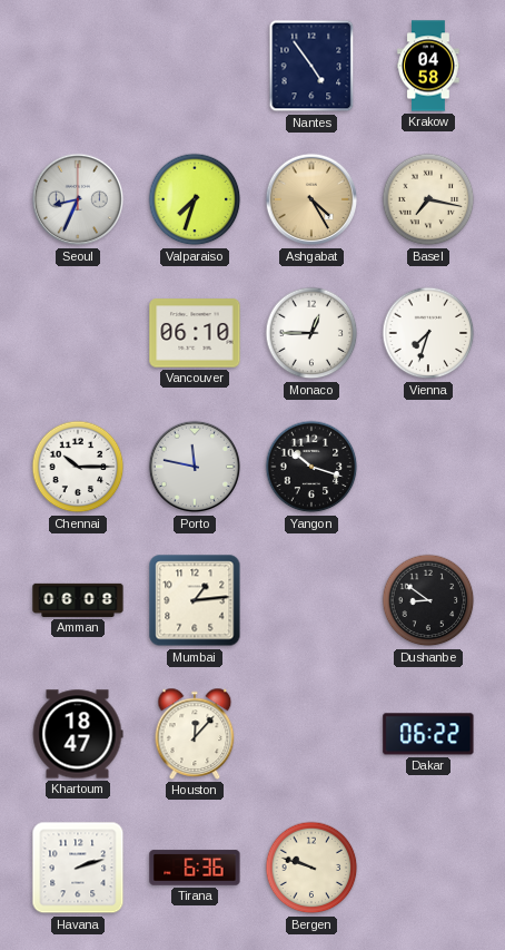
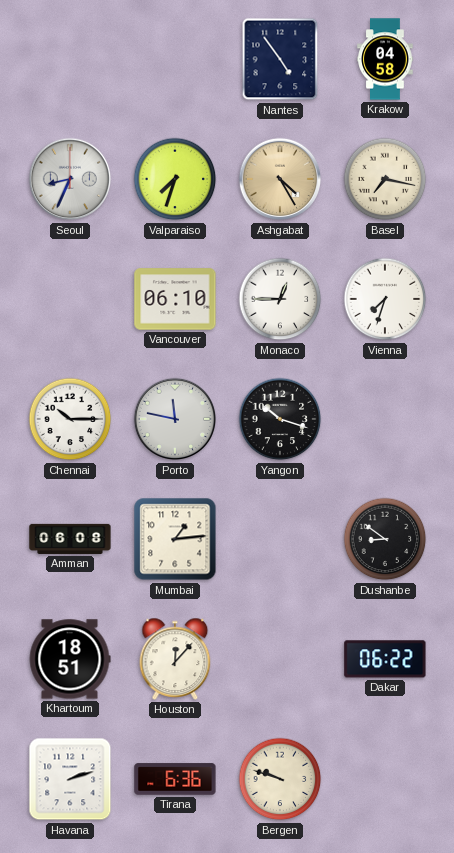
Khartoum: 18:47 -> 18:51 (70, 659)
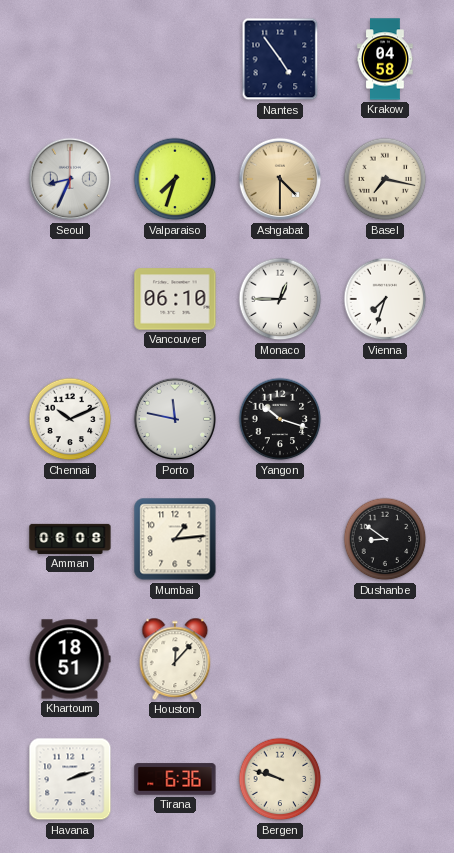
Ashgabat: 4:25 -> 4:30 (280, 179)
Chennai: 10:15 -> 10:11 (70, 419)
Dakar: 06:22 -> none (385, 659)
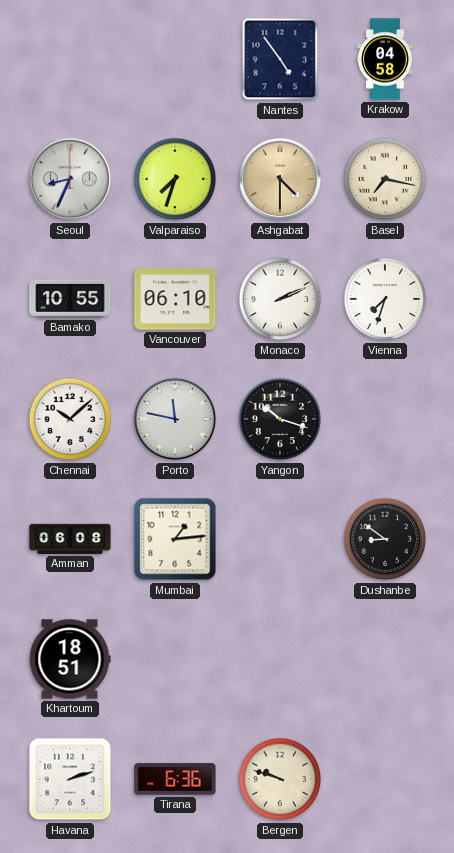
Bamako: none -> 10:55 (70, 299)
Monaco: 12:45 -> 2:11 (280, 299)
Chennai: 10:11 -> 10:08 (70, 419)
Houston: 12:07 -> none (175, 659)
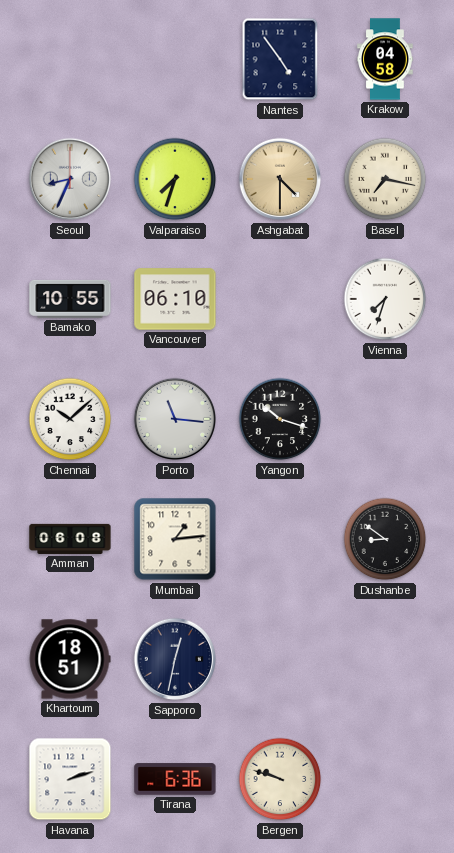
Monaco: 2:11 -> none (280, 299)
Porto: 11:47 -> 11:16 (175, 419)
Sapporo: none -> 12:32 (175, 659)
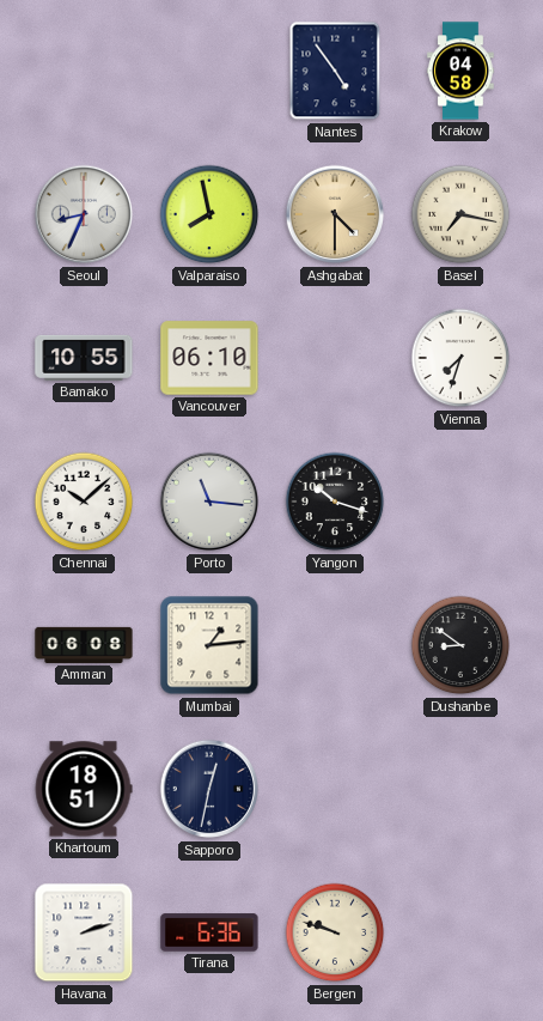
Valparaiso: 7:33 -> 7:58 (209, 214)
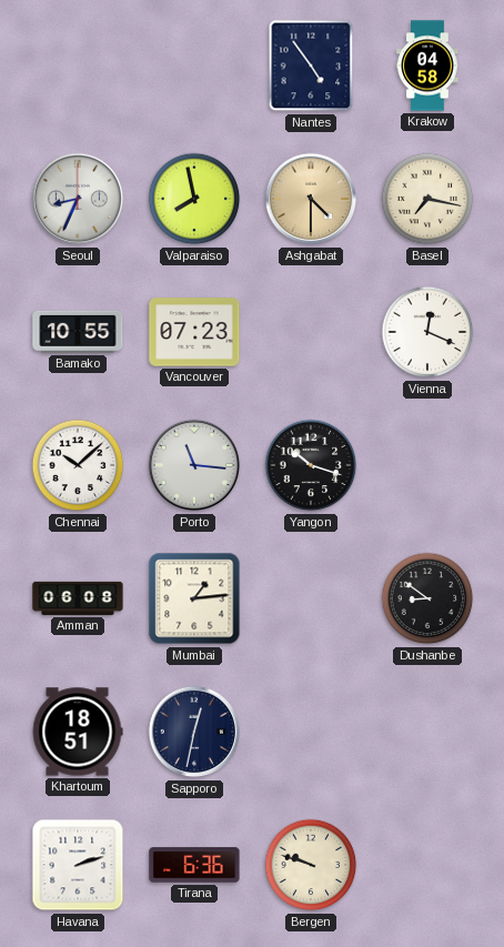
Vancouver: 06:10 -> 07:23 (194, 332)
Vienna: 7:33 -> 12:19 (427, 332)
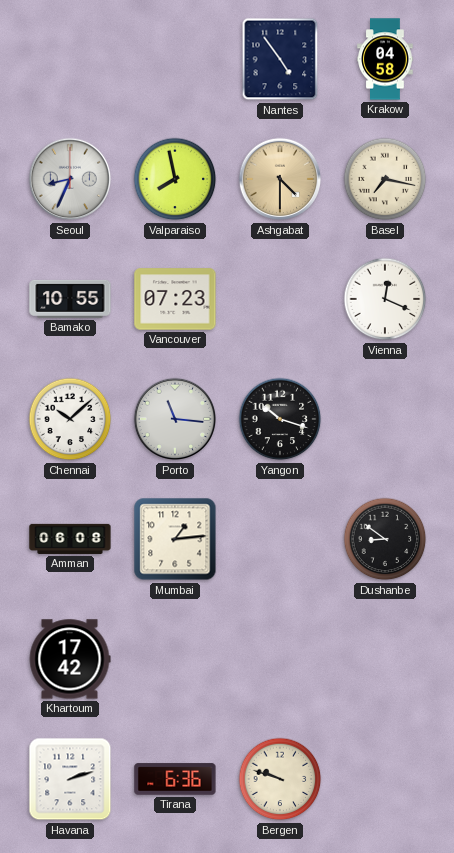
Khartoum: 18:51 -> 17:42 (70, 659)
Sapporo: 12:32 -> none (194, 732)
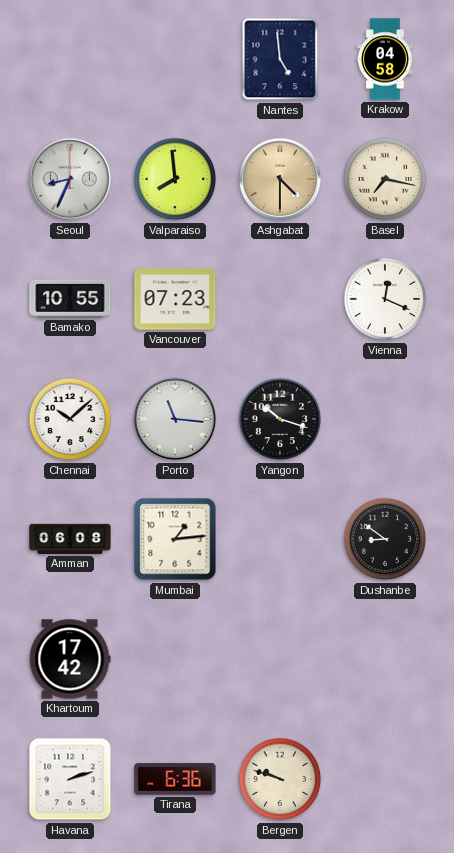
Nantes: 4:54 -> 4:59 (280, 59)
Valparaiso: 7:58 -> 7:59 (175, 179)
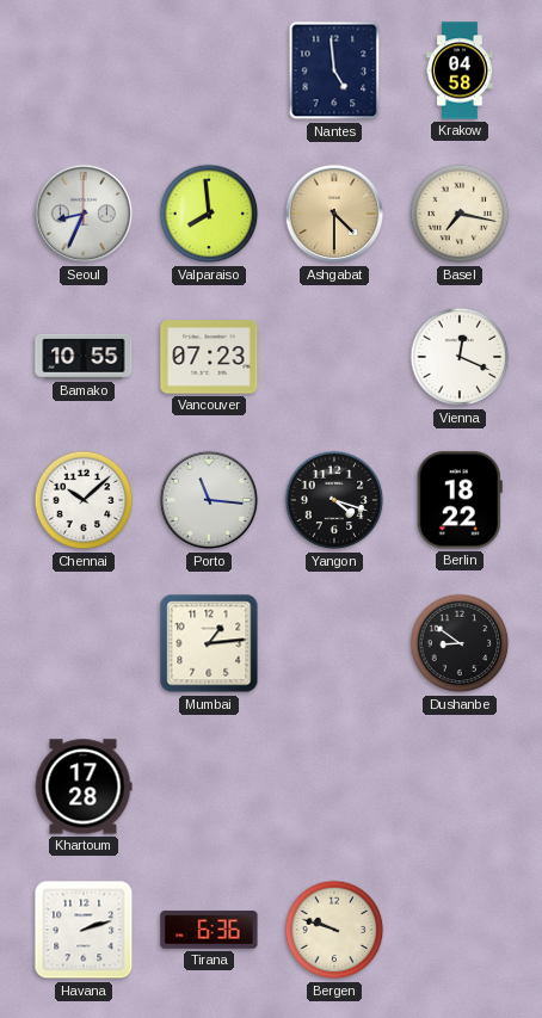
Yangon: 10:18 -> 4:18 (334, 500)
Berlin: none -> 18:22 (460, 500)
Amman: 06:08 -> none (70, 539)
Khartoum: 17:42 -> 17:28 (84, 786)
